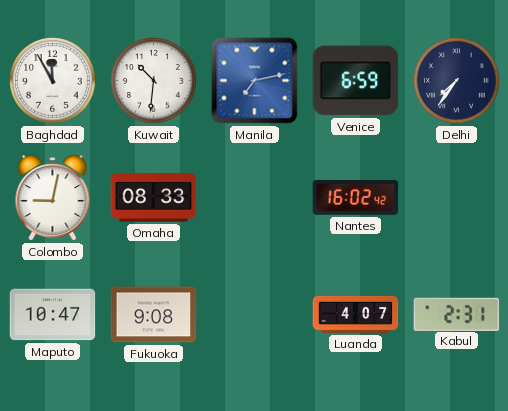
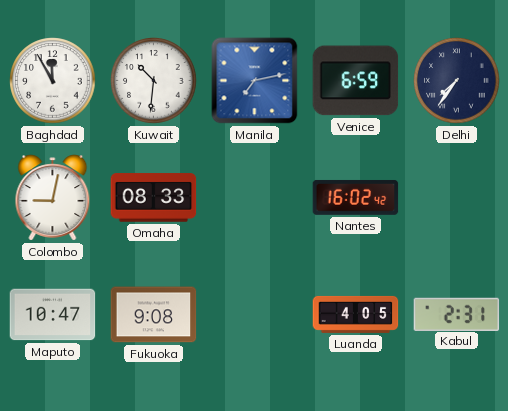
Luanda: 4:07 -> 4:05 (356, 314)
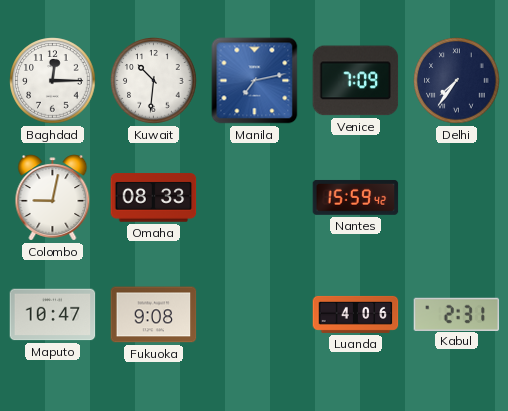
Baghdad: 11:55 -> 12:15 (53, 81)
Venice: 6:59 -> 7:09 (356, 81)
Nantes: 16:02 -> 15:59 (356, 197)
Luanda: 4:05 -> 4:06 (356, 314)
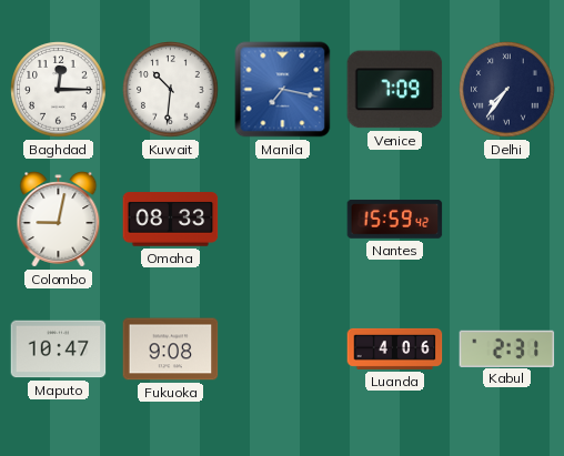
Manila: 7:13 -> 7:17 (283, 90)
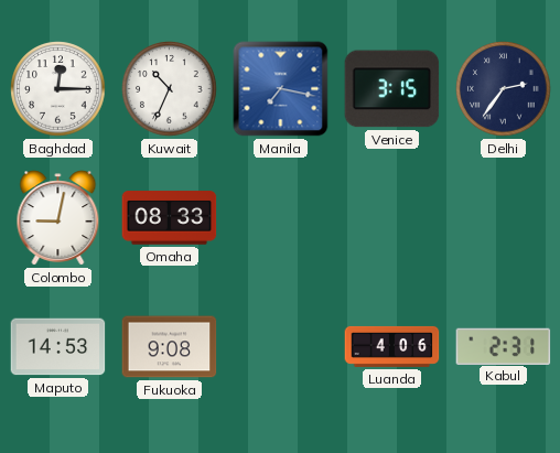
Kuwait: 10:31 -> 10:34 (170, 89)
Venice: 7:09 -> 3:15 (392, 89)
Delhi: 7:36 -> 2:36 (504, 89)
Nantes: 15:59 -> none (395, 219)
Maputo: 10:47 -> 14:53 (58, 347)
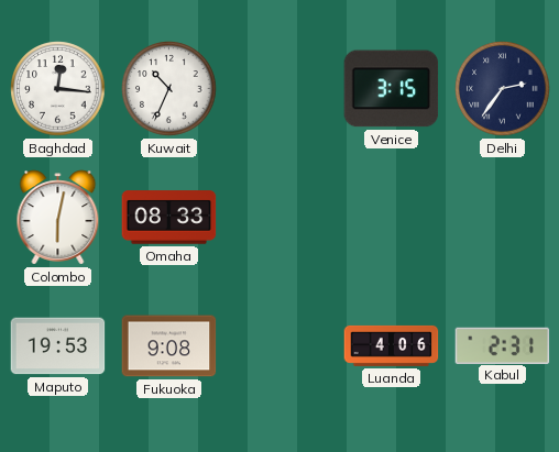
Baghdad: 12:15 -> 12:16 (58, 89)
Manila: 7:17 -> none (281, 89)
Colombo: 9:02 -> 6:02 (58, 218)
Maputo: 14:53 -> 19:53 (58, 346)
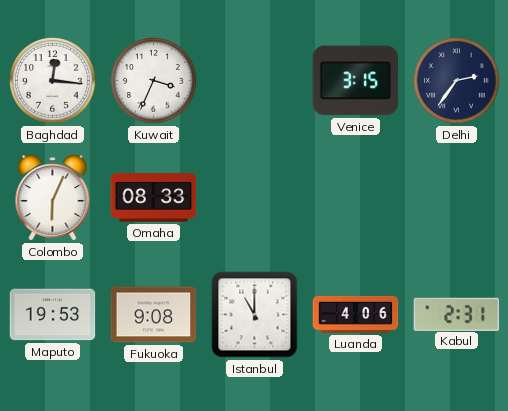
Kuwait: 10:34 -> 3:34 (154, 81)
Colombo: 6:02 -> 6:04 (53, 198)
Istanbul: none -> 11:00 (255, 315)
